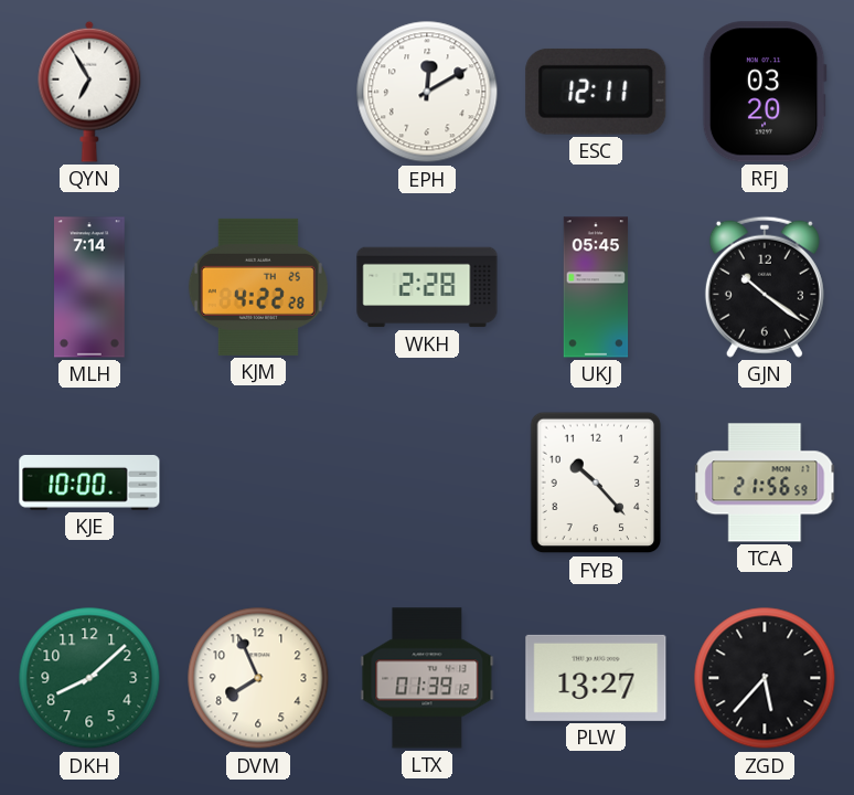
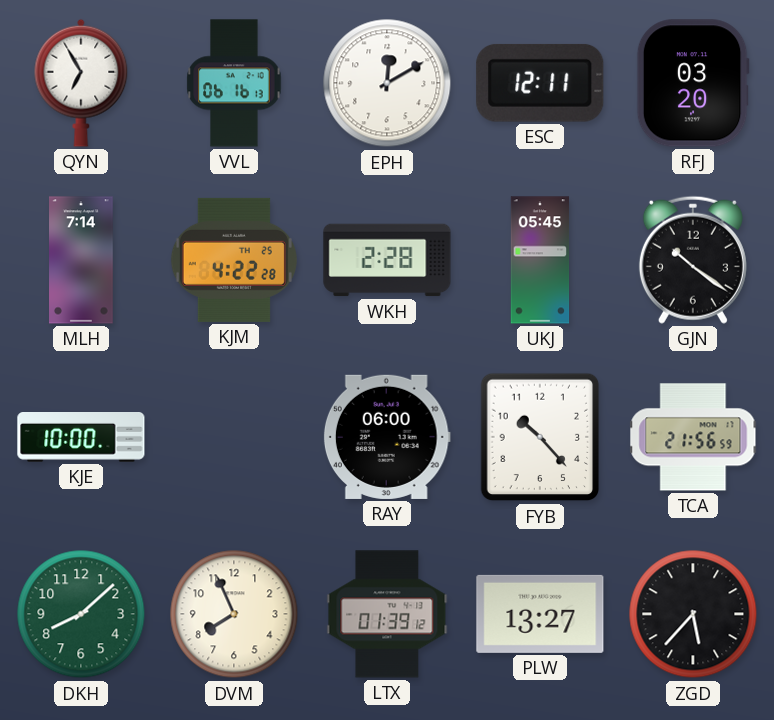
VVL: none -> 06:16 (234, 83)
RAY: none -> 06:00 (387, 437)
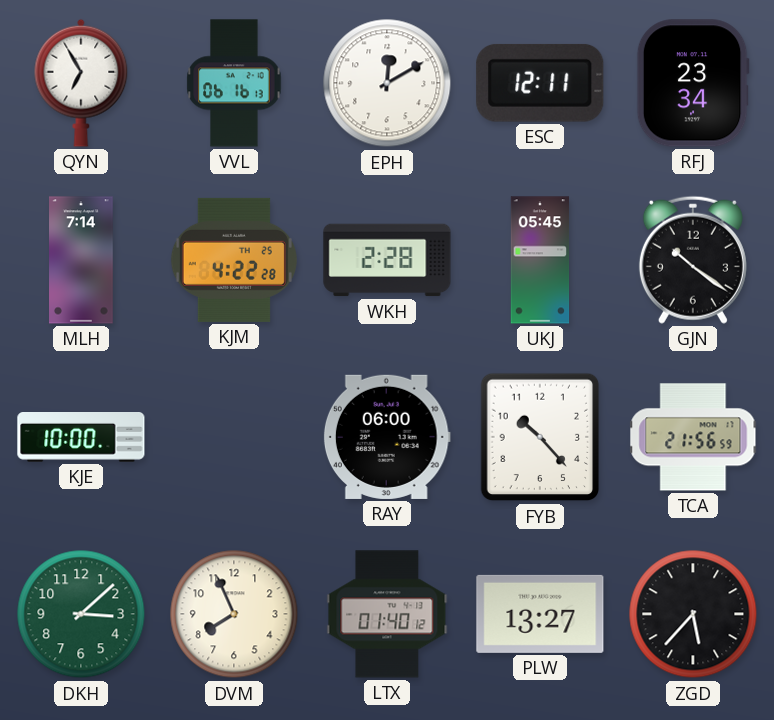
RFJ: 03:20 -> 23:34 (693, 83)
DKH: 8:08 -> 3:08 (81, 614)
LTX: 01:39 -> 01:40 (387, 614)
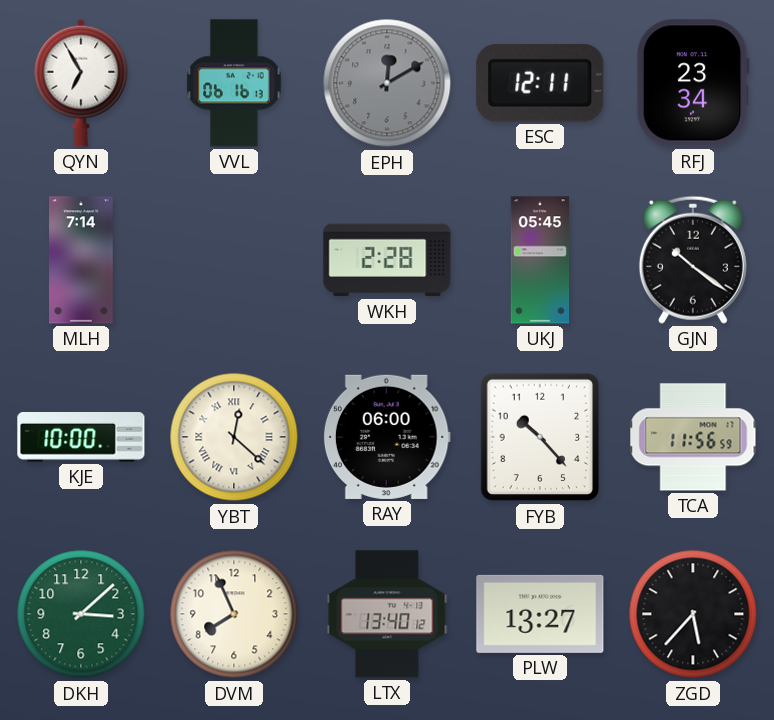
EPH dial: white -> grey (387, 83)
KJM: 4:22 -> none (234, 260)
YBT: none -> 12:22 (234, 437)
TCA: 21:56 -> 11:56 (693, 437)
LTX: 01:40 -> 13:40 (387, 614)
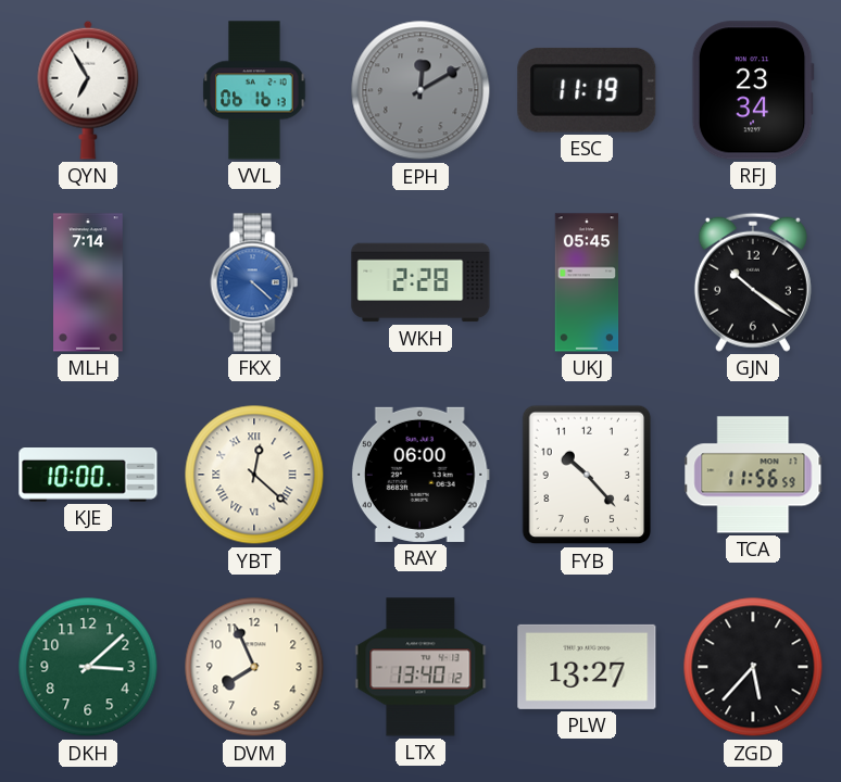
ESC: 12:11 -> 11:19 (587, 90)
FKX: none -> 4:22 (254, 282)
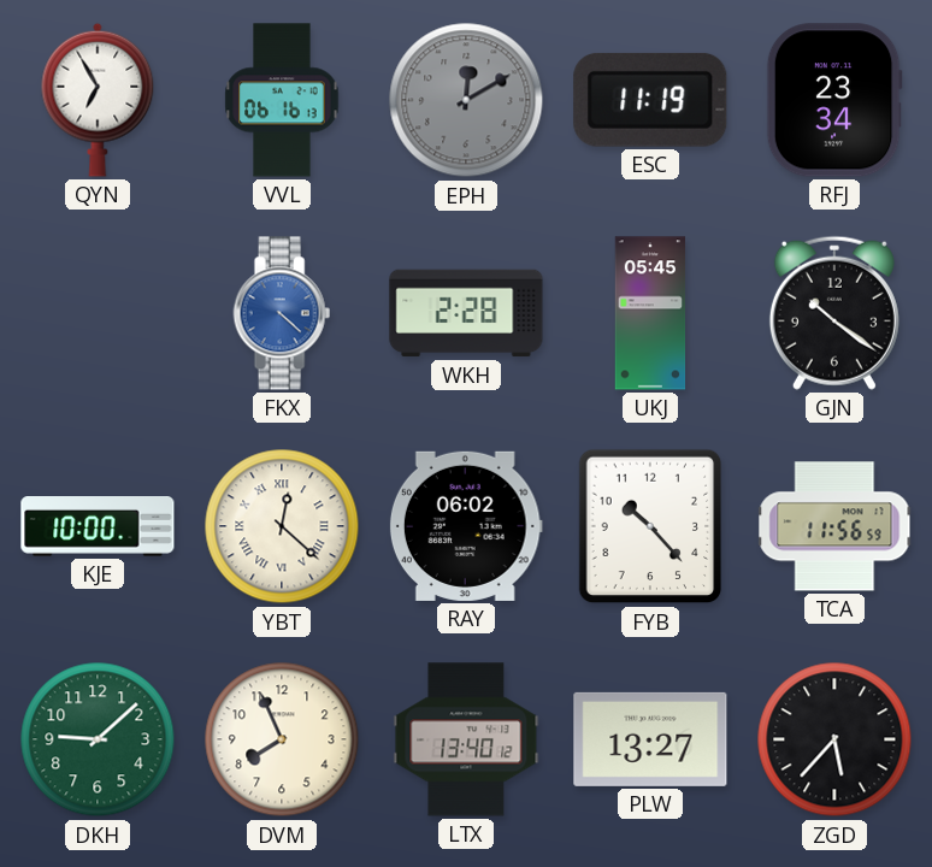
MLH: 7:14 -> none (89, 282)
RAY: 06:00 -> 06:02 (466, 526)
DKH: 3:08 -> 9:08 (98, 739)
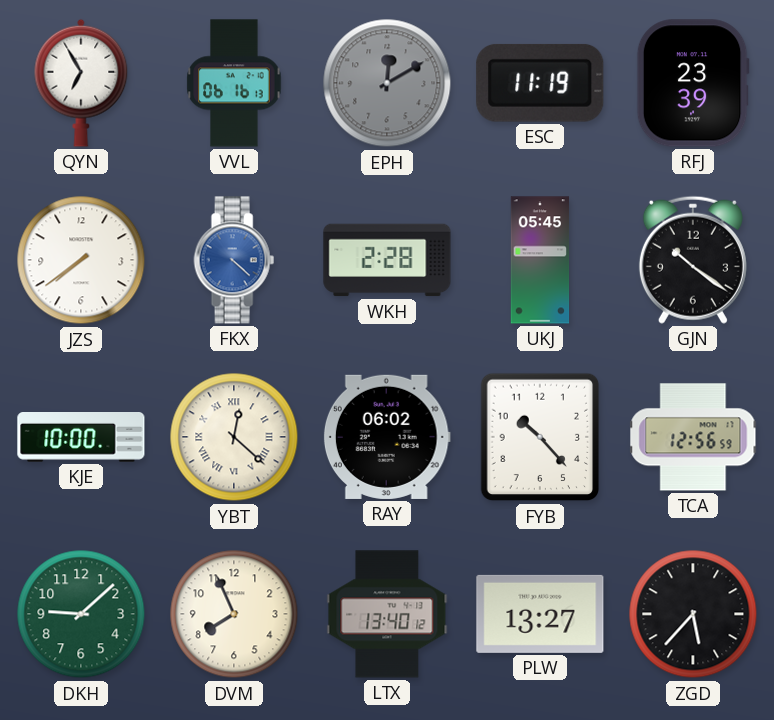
RFJ: 23:34 -> 23:39 (693, 83)
JZS: none -> 7:39 (81, 260)
TCA: 11:56 -> 12:56 (693, 437)
